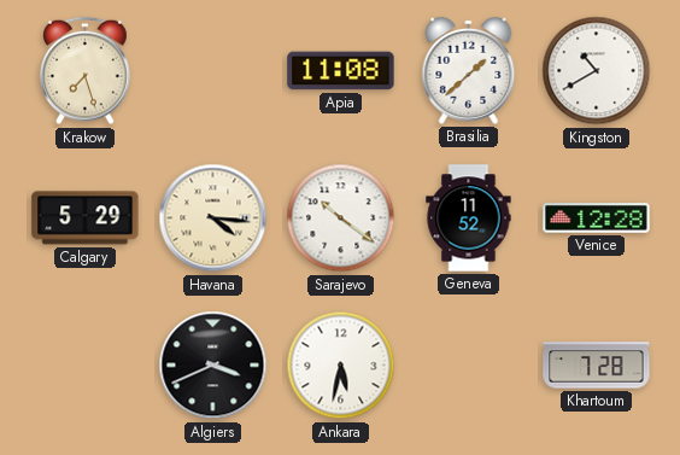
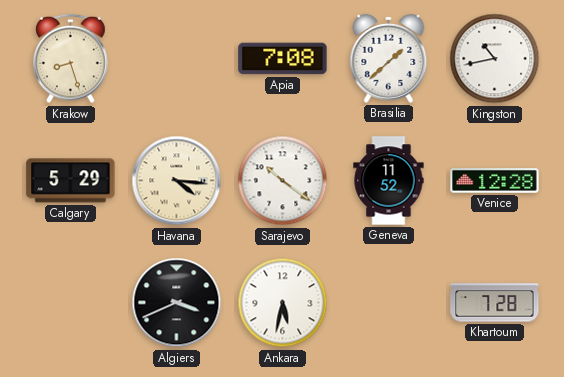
Krakow: 7:27 -> 8:27 (71, 59)
Apia: 11:08 -> 7:08 (283, 59)
Kingston: 10:40 -> 10:43 (495, 59)
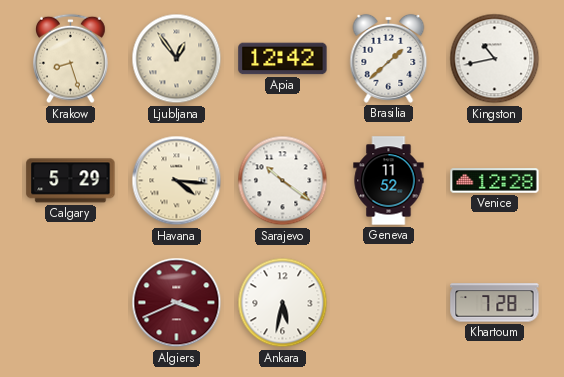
Ljubljana: none -> 12:54 (177, 59)
Apia: 7:08 -> 12:42 (283, 59)
Algiers dial: black -> burgundy (177, 303)
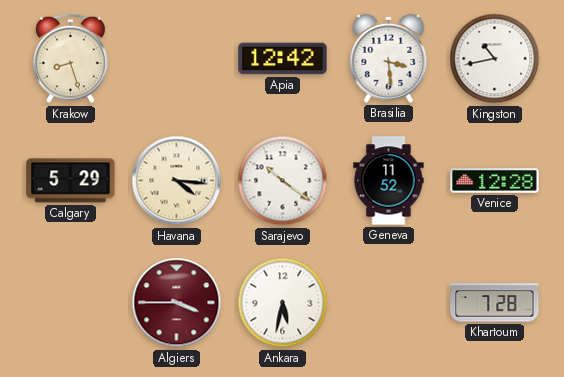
Ljubljana: 12:54 -> none (177, 59)
Brasilia: 1:38 -> 3:29 (389, 58)
Algiers: 3:41 -> 3:45 (177, 303)
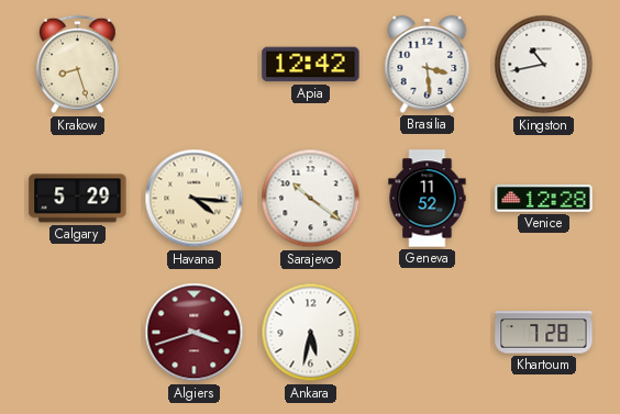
Algiers: 3:45 -> 3:42 (195, 333)
